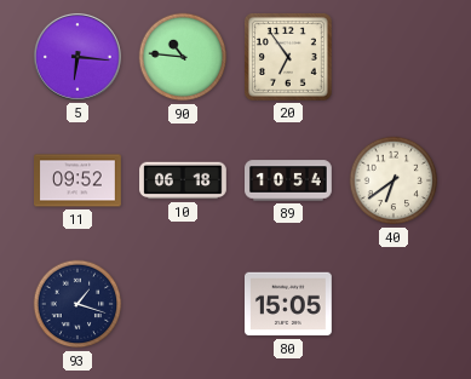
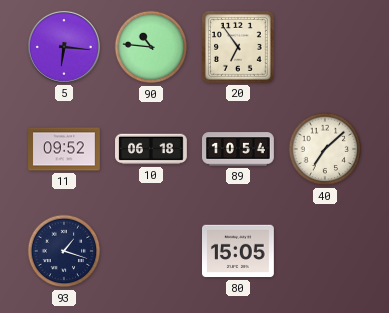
40: 6:39 -> 7:08 (325, 149)
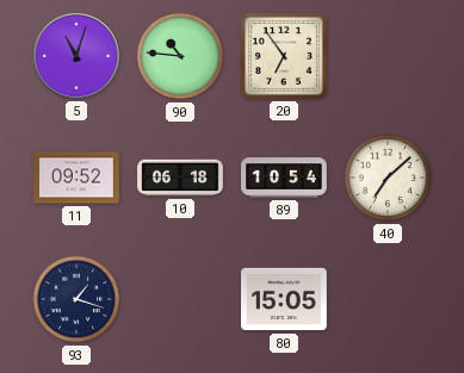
5: 6:16 -> 11:03 (76, 56)
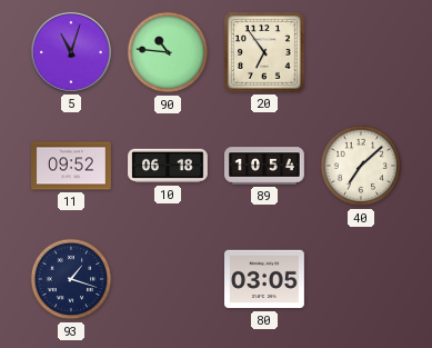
80: 15:05 -> 03:05 (265, 279)
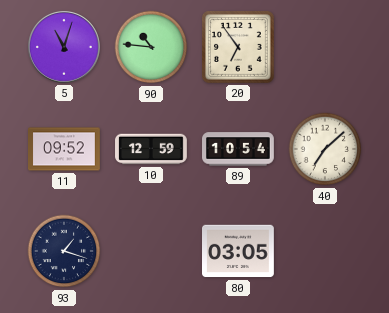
10: 06:18 -> 12:59 (151, 149)
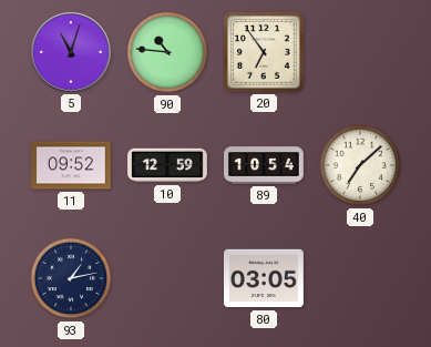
93: 1:18 -> 1:13 (71, 278)
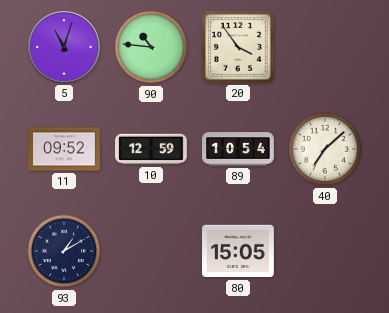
20: 6:54 -> 3:54 (239, 48)
93: 1:13 -> 1:10 (64, 251)
80: 03:05 -> 15:05 (239, 251)
